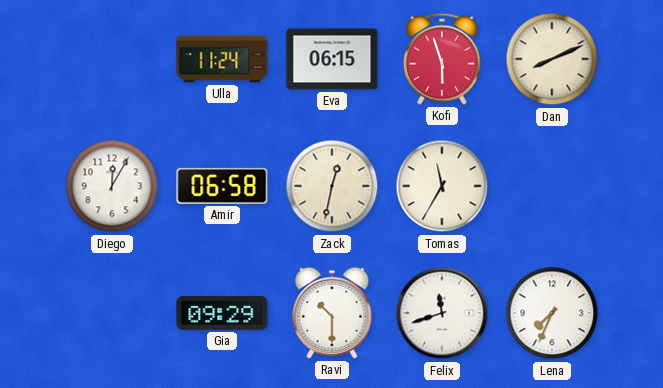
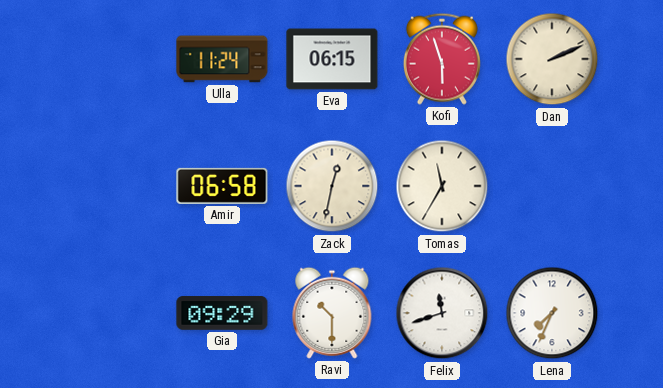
Dan: 8:11 -> 2:11 (552, 59)
Diego: 12:05 -> none (112, 186)
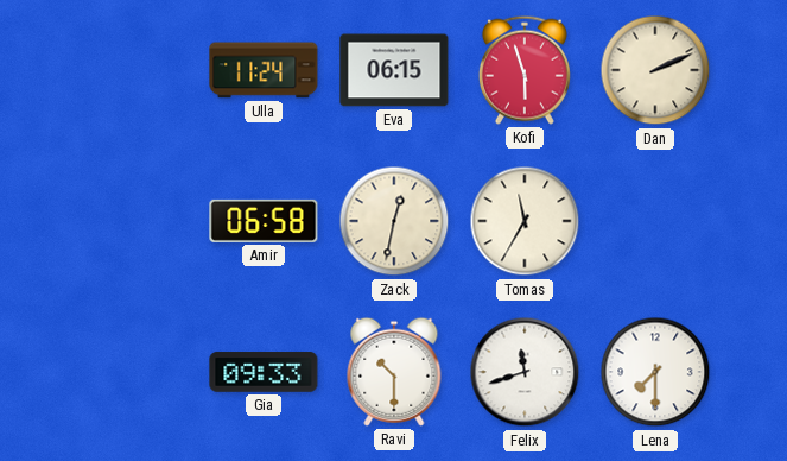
Gia: 09:29 -> 09:33 (264, 372)
Lena: 7:34 -> 7:30 (655, 372)
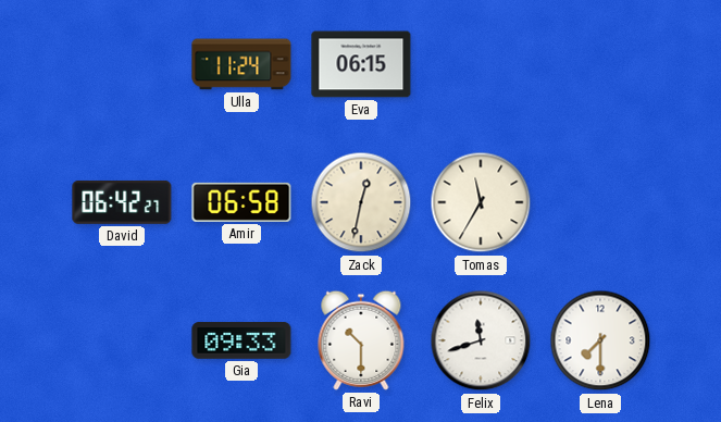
Kofi: 5:57 -> none (525, 70)
Dan: 2:11 -> none (655, 70)
David: none -> 06:42 (122, 202)
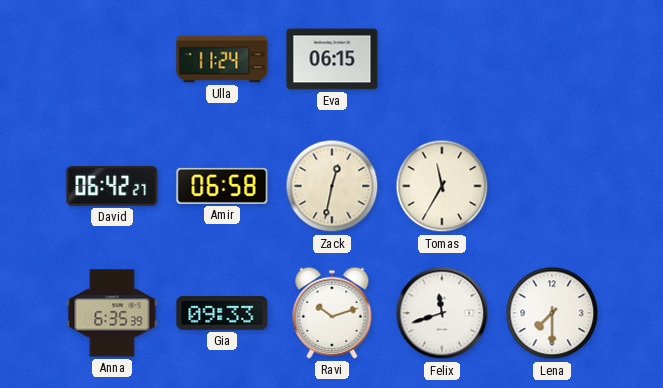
Anna: none -> 6:35 (112, 313)
Ravi: 10:30 -> 10:12 (332, 313)
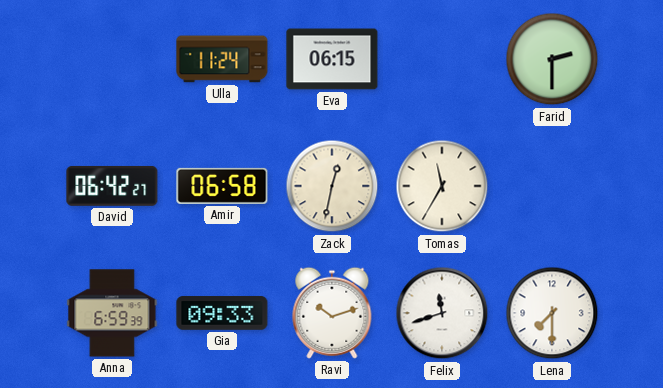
Farid: none -> 2:30 (552, 59)
Anna: 6:35 -> 6:59 (112, 313)
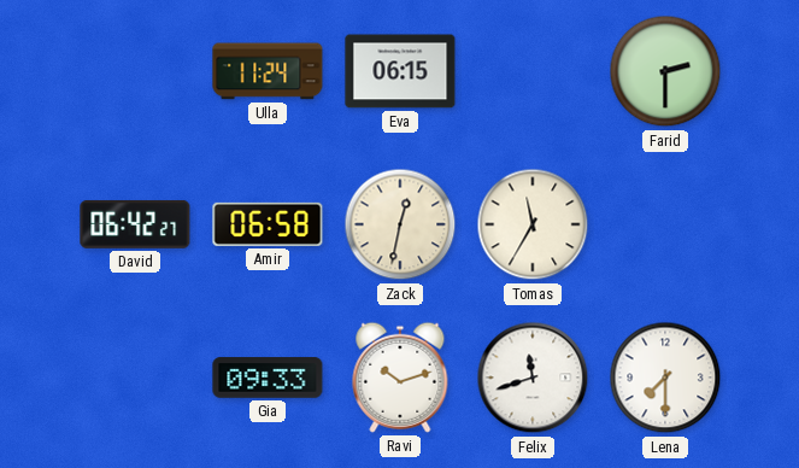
Anna: 6:59 -> none (112, 313)
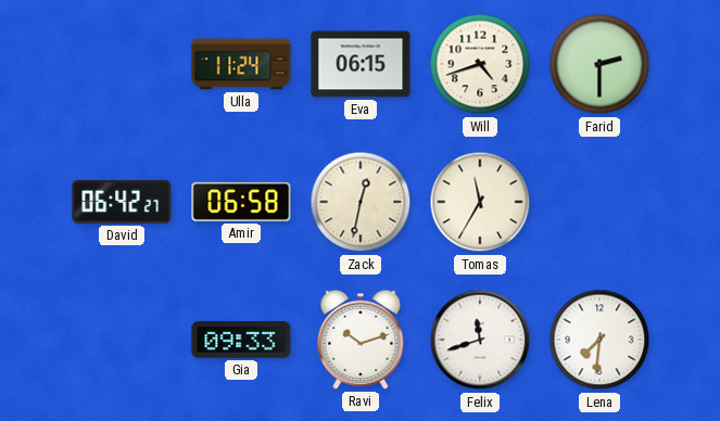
Will: none -> 4:42 (480, 64)
Lena: 7:30 -> 7:31 (599, 340)
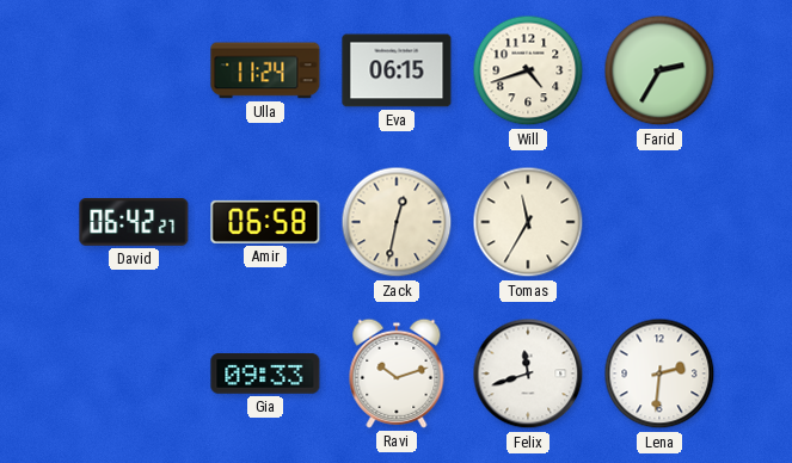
Farid: 2:30 -> 2:35 (659, 70)
Lena: 7:31 -> 2:31 (659, 374)
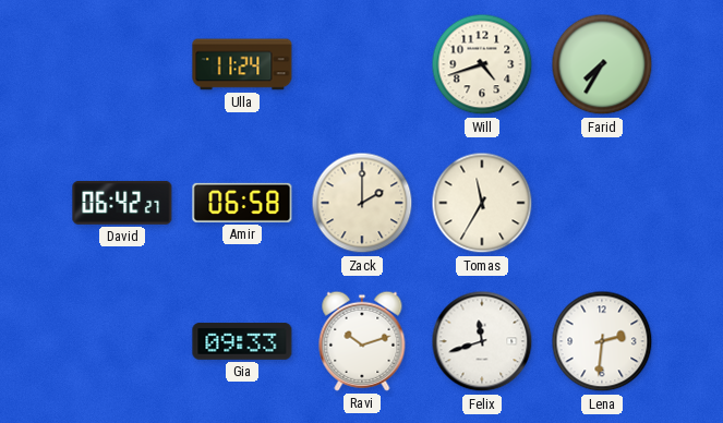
Eva: 06:15 -> none (397, 70)
Farid: 2:35 -> 7:35 (602, 64)
Zack: 12:32 -> 2:00 (362, 203)
